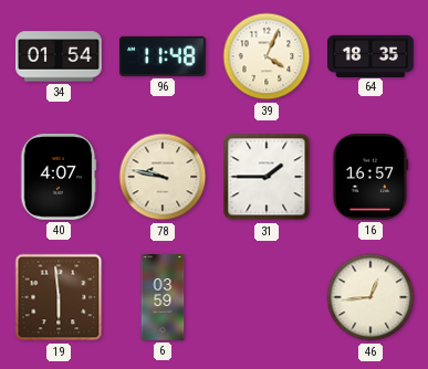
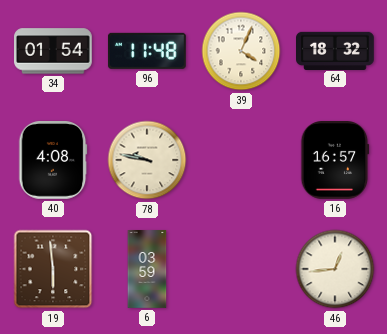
64: 18:35 -> 18:32 (335, 50)
40: 4:07 -> 4:08 (53, 161)
31: 1:45 -> none (267, 177)
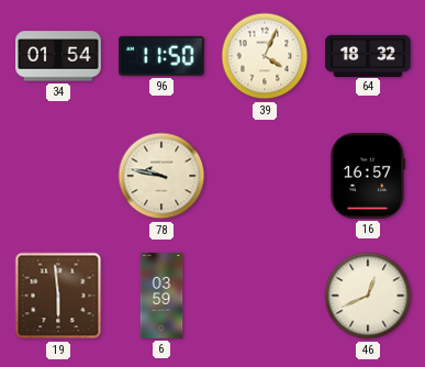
96: 11:48 -> 11:50 (161, 56)
40: 4:08 -> none (53, 161)
46: 12:44 -> 12:41 (368, 296)
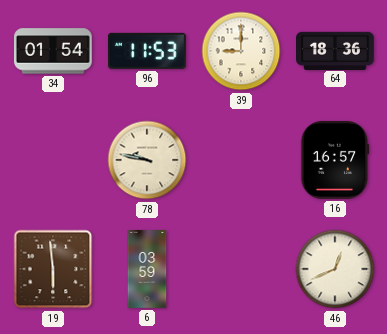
96: 11:50 -> 11:53 (147, 51)
39: 4:04 -> 9:00 (241, 51)
64: 18:32 -> 18:36 (335, 50)
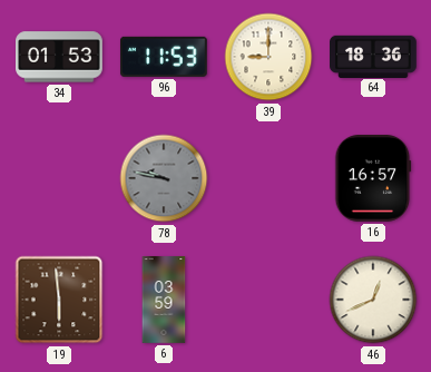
34: 01:54 -> 01:53 (60, 57)
78 dial: cream -> grey (164, 178)
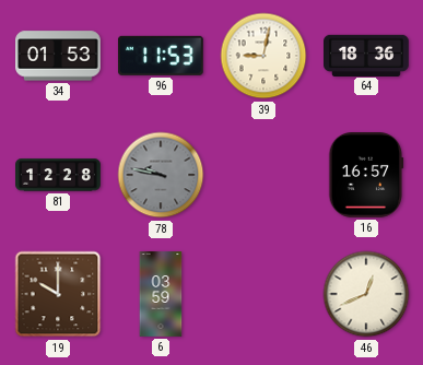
39: 9:00 -> 9:02 (263, 56)
81: none -> 12:28 (58, 175)
19: 5:59 -> 10:00 (58, 294)
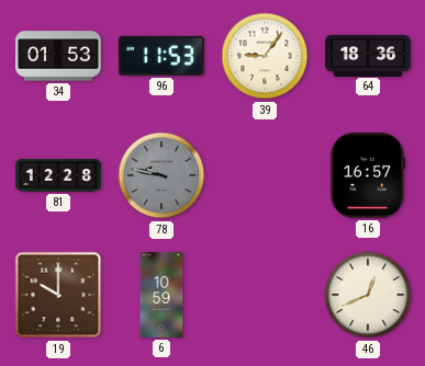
39: 9:02 -> 9:06 (265, 56)
6: 03:59 -> 10:59 (161, 295)
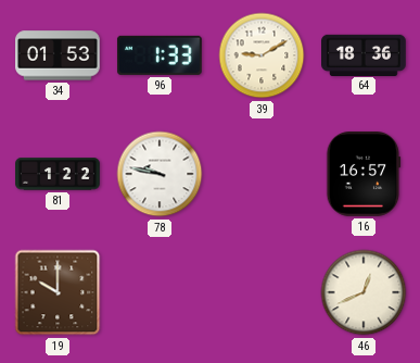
96: 11:53 -> 1:33 (160, 55)
39: 9:06 -> 9:10 (262, 55)
81: 12:28 -> 1:22 (58, 174)
78 dial: grey -> white (160, 174)
6: 10:59 -> none (161, 295)
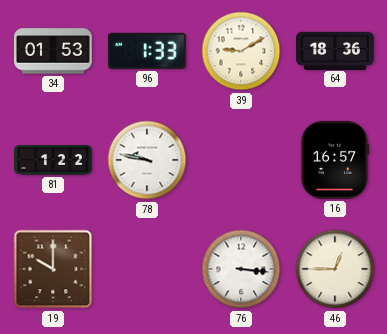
76: none -> 3:16 (241, 269)
46: 12:41 -> 12:45 (335, 269)
